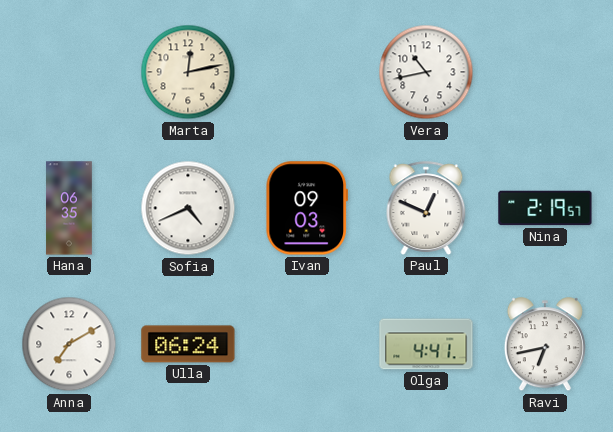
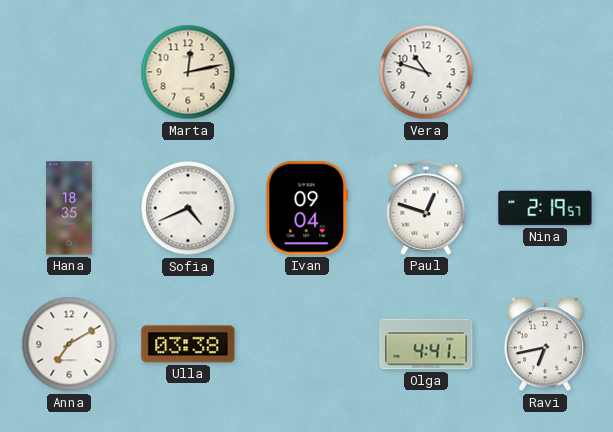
Vera: 10:43 -> 10:48 (426, 72)
Hana: 06:35 -> 18:35 (69, 208)
Ivan: 09:03 -> 09:04 (306, 208)
Paul: 12:49 -> 12:48 (426, 208)
Ulla: 06:24 -> 03:38 (188, 344)
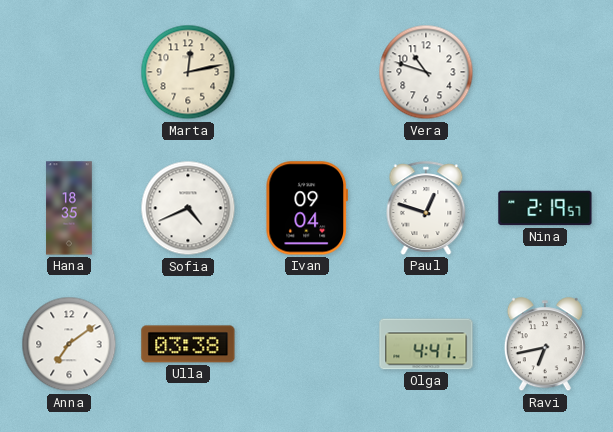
Anna: 7:10 -> 7:09 (69, 344)
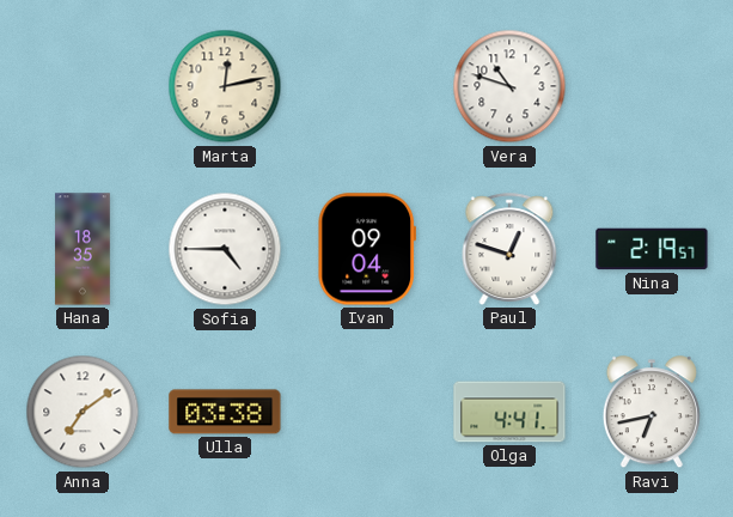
Sofia: 4:41 -> 4:45 (225, 249)
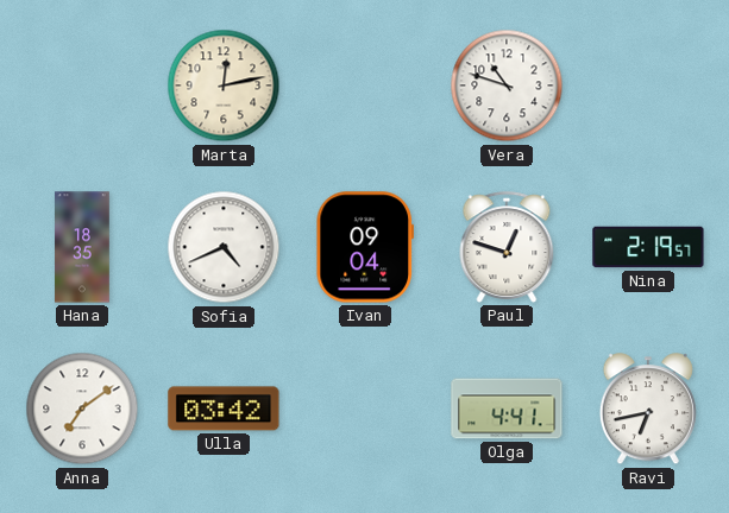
Sofia: 4:45 -> 4:41 (224, 247)
Ulla: 03:38 -> 03:42 (224, 408)
